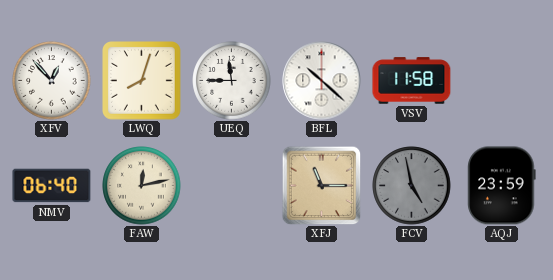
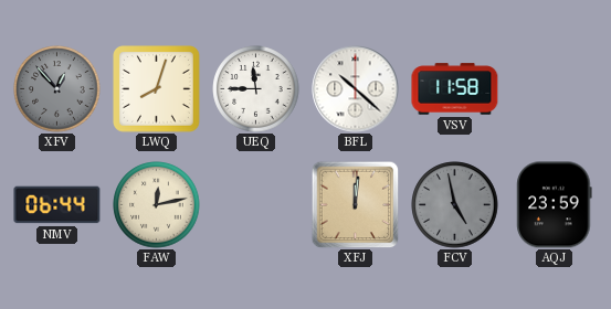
XFV dial: white -> grey (57, 89)
NMV: 06:40 -> 06:44 (57, 205)
XFJ: 11:15 -> 12:01 (355, 204)
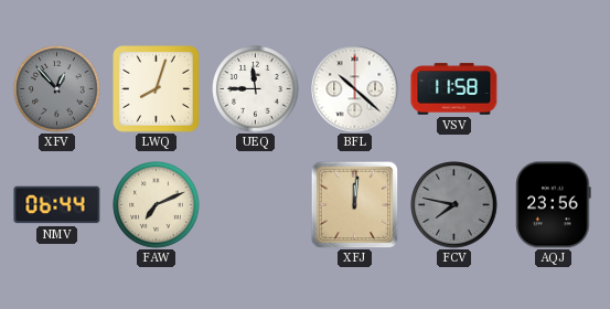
FAW: 12:13 -> 7:11 (157, 205)
FCV: 4:58 -> 7:47 (454, 205)
AQJ: 23:59 -> 23:56 (554, 205)
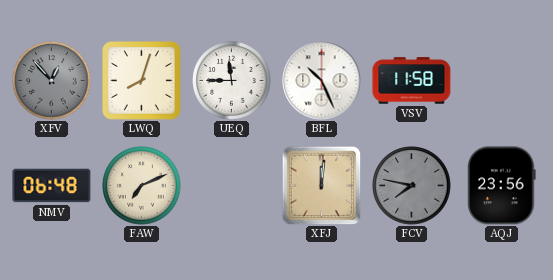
BFL: 10:22 -> 10:26 (322, 81)
NMV: 06:44 -> 06:48 (52, 186)
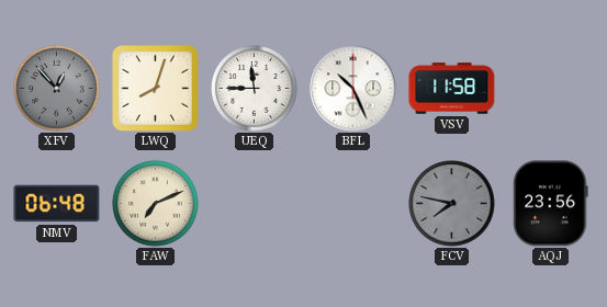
XFJ: 12:01 -> none (321, 185)
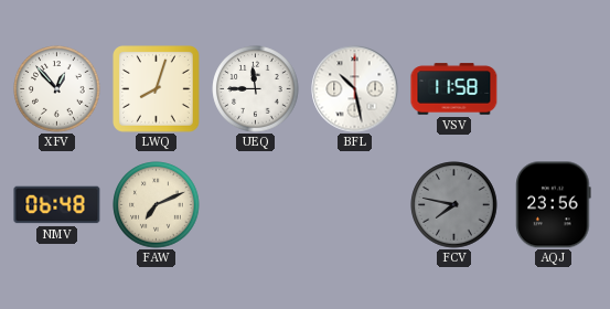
XFV dial: grey -> white (57, 89)
BFL: 10:26 -> 10:28 (355, 89)
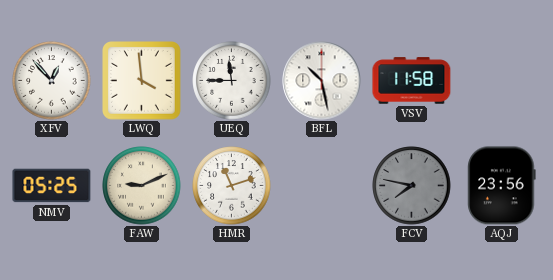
LWQ: 8:03 -> 3:59 (142, 81)
NMV: 06:48 -> 05:25 (52, 186)
FAW: 7:11 -> 9:11 (142, 186)
HMR: none -> 11:12 (232, 186)
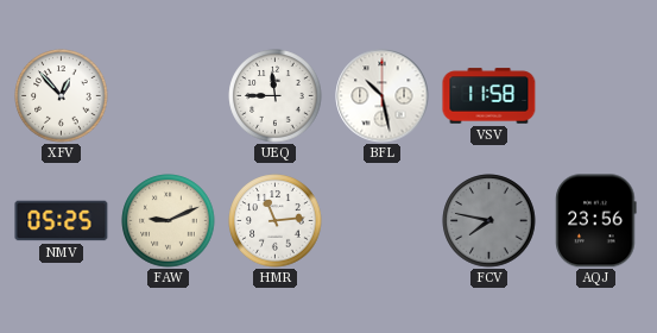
LWQ: 3:59 -> none (142, 81)
HMR: 11:12 -> 11:14 (276, 221)
